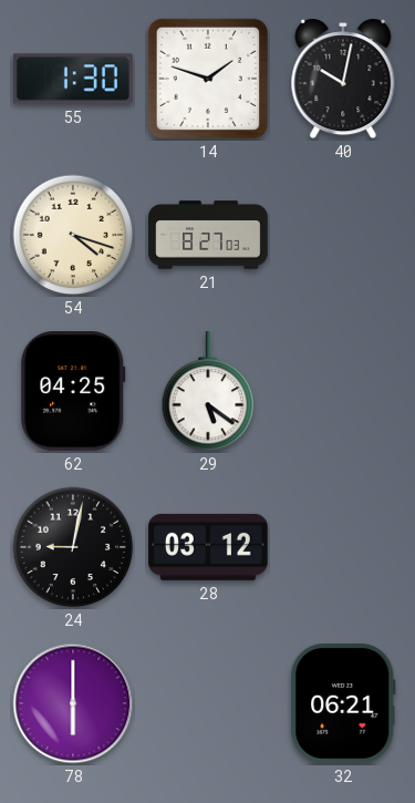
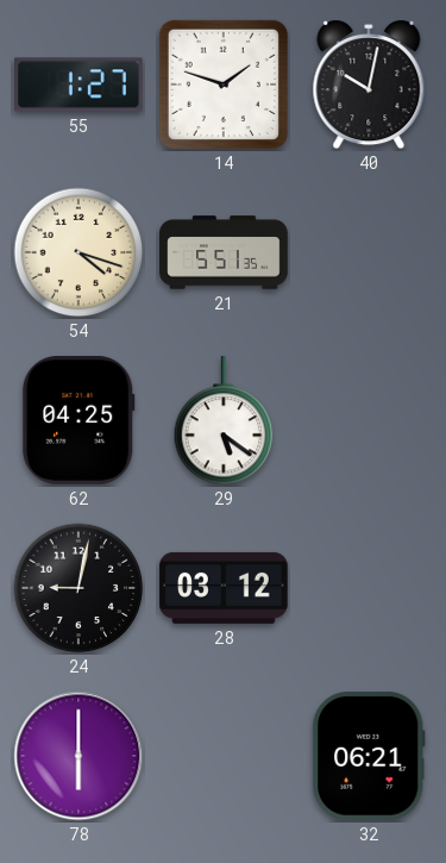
55: 1:30 -> 1:27 (80, 85)
21: 8:27 -> 5:51 (224, 252)
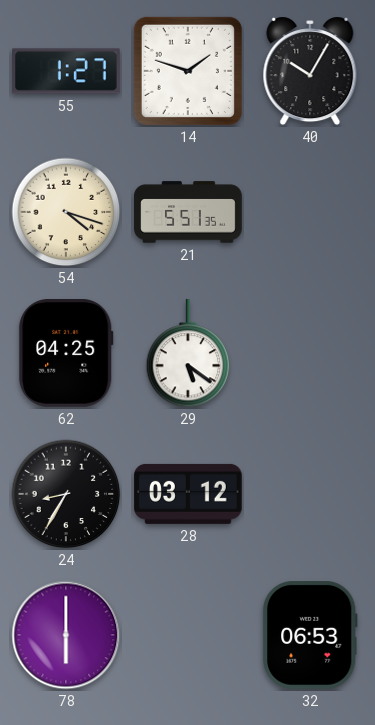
40: 10:02 -> 10:05 (310, 71)
24: 9:02 -> 8:35 (66, 494)
32: 06:21 -> 06:53 (310, 636)
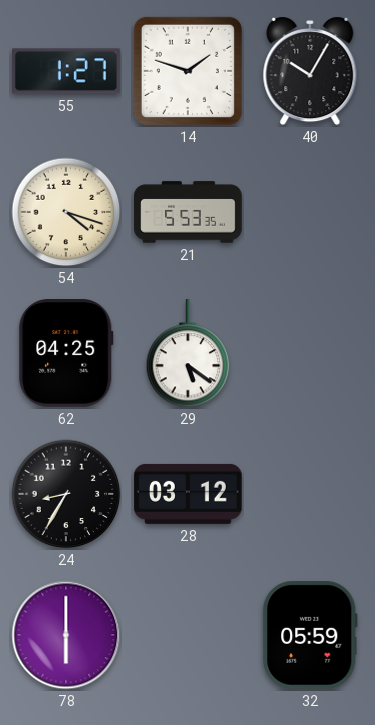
21: 5:51 -> 5:53 (188, 212)
32: 06:53 -> 05:59 (310, 636)
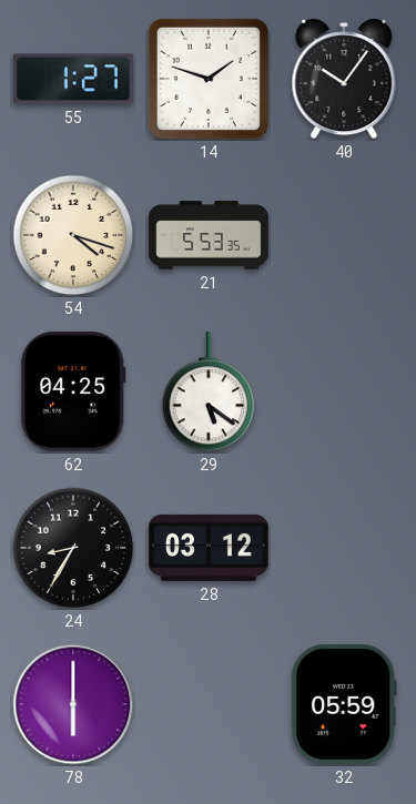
40: 10:05 -> 10:06 (344, 79)
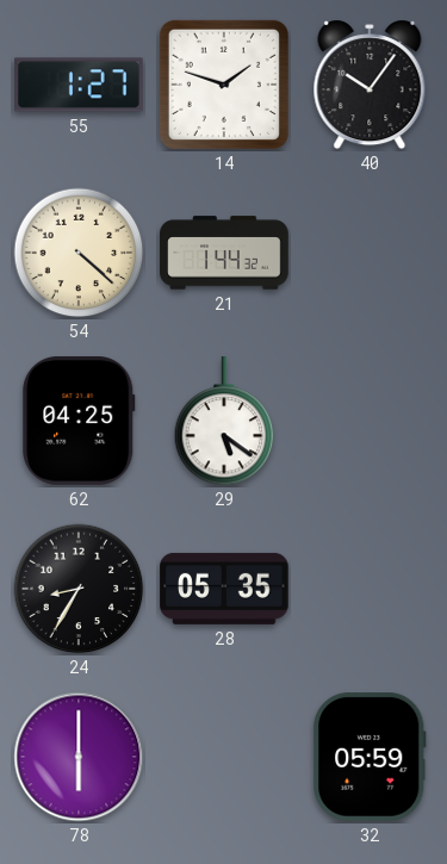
54: 4:18 -> 4:22 (79, 253)
21: 5:53 -> 1:44 (224, 253)
28: 03:12 -> 05:35 (225, 589)
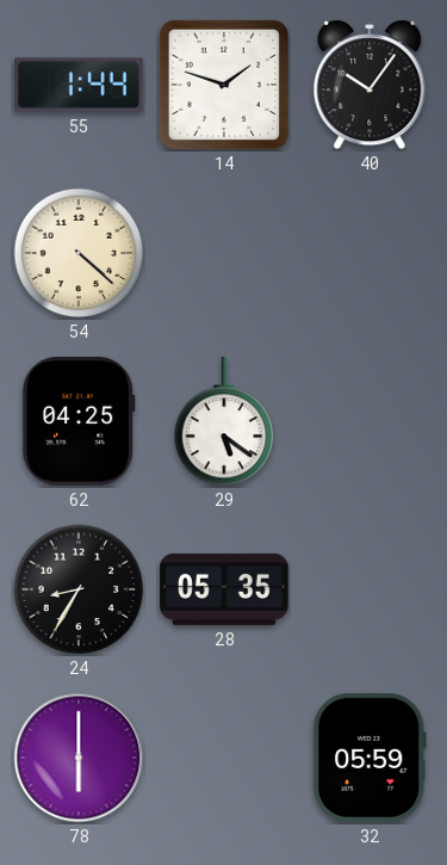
55: 1:27 -> 1:44 (80, 85)
21: 1:44 -> none (224, 253)
